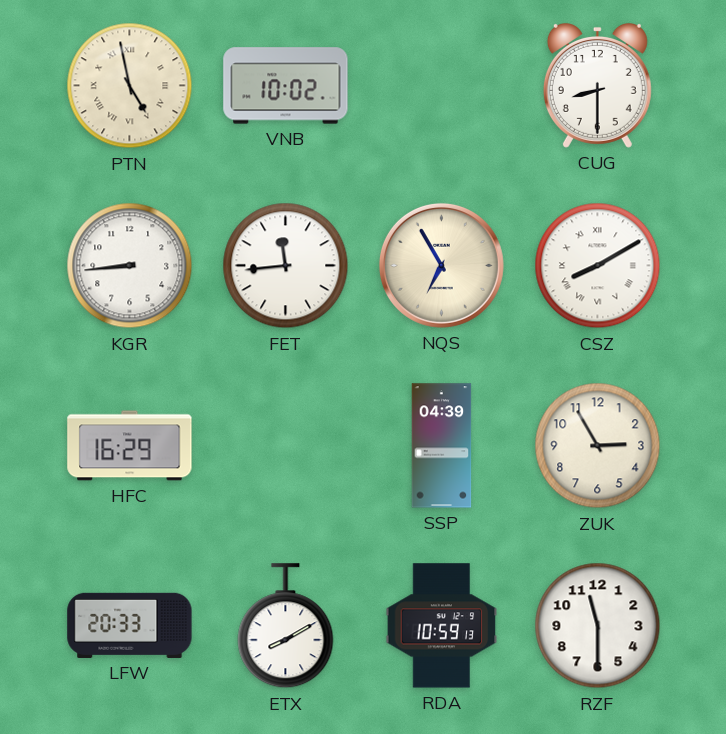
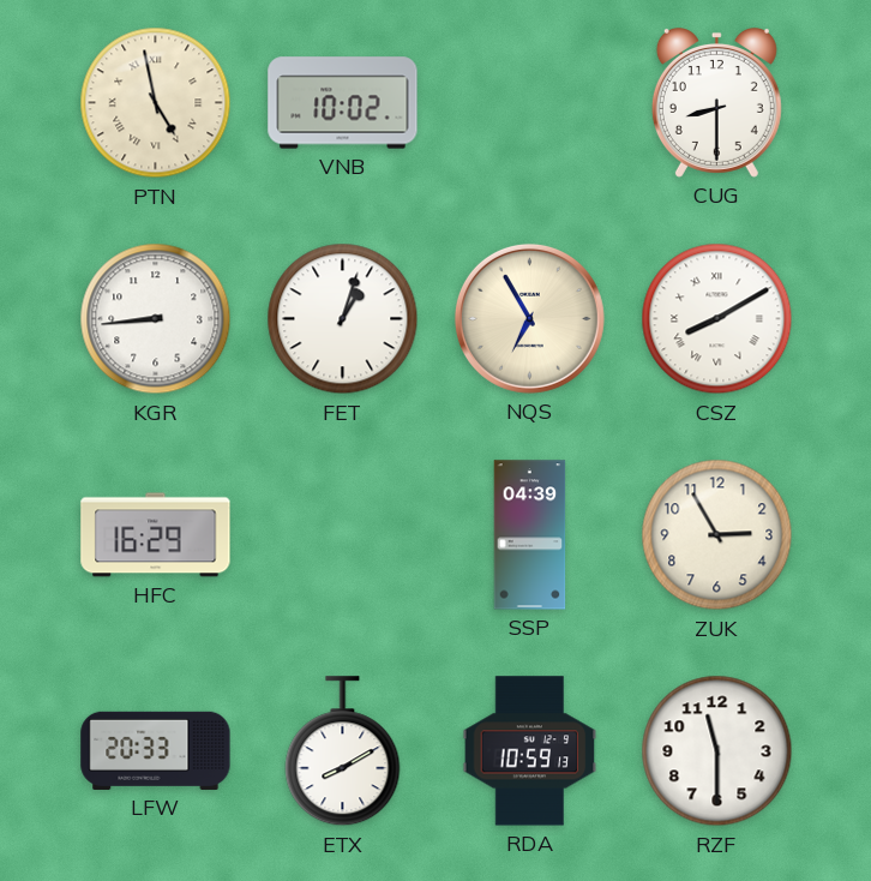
FET: 11:44 -> 1:03 (343, 319)
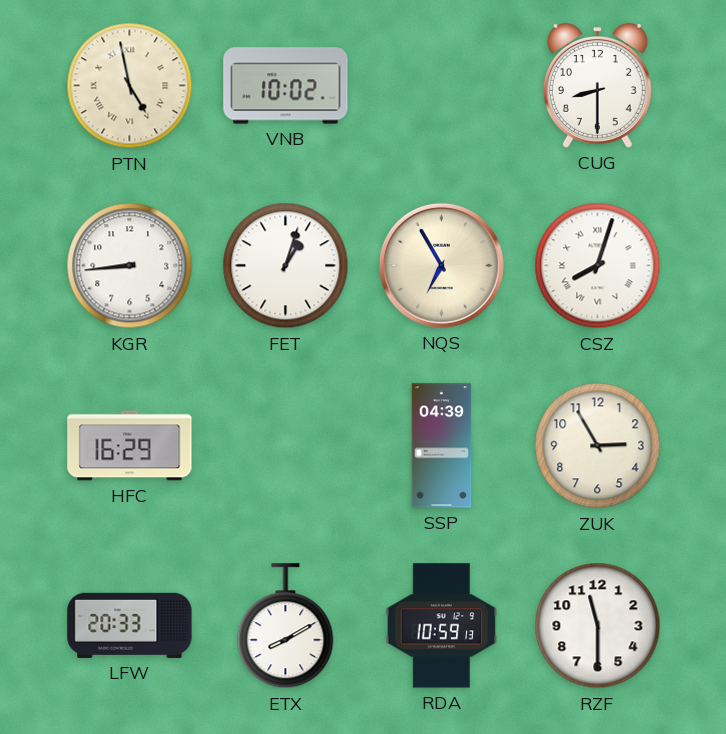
CSZ: 8:10 -> 8:03 (598, 266)
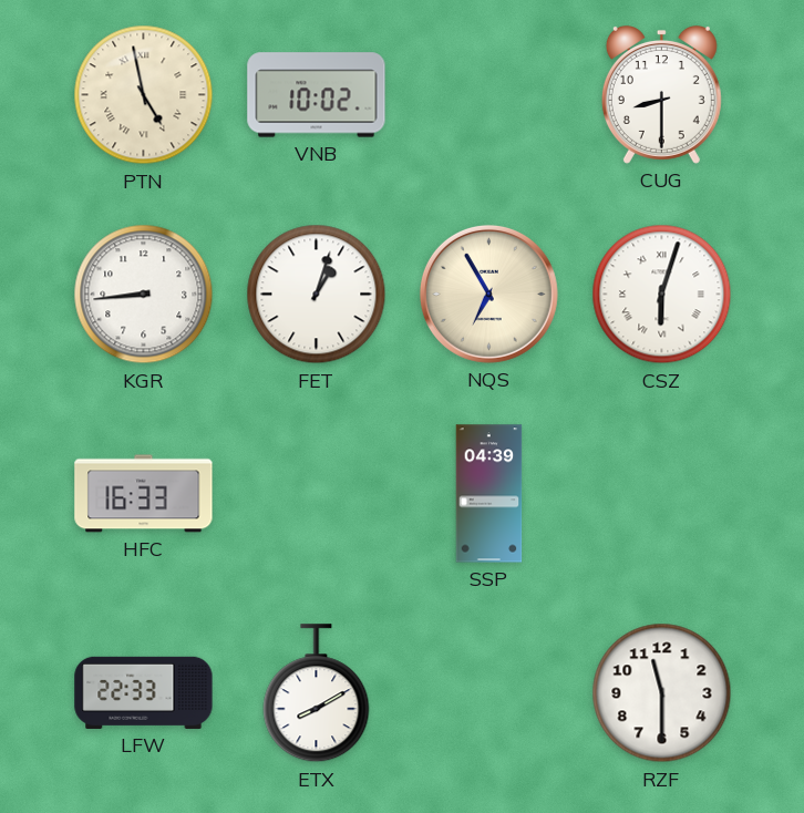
CSZ: 8:03 -> 6:03 (662, 295)
HFC: 16:29 -> 16:33 (144, 494)
ZUK: 2:55 -> none (598, 446)
LFW: 20:33 -> 22:33 (144, 692)
RDA: 10:59 -> none (442, 626)
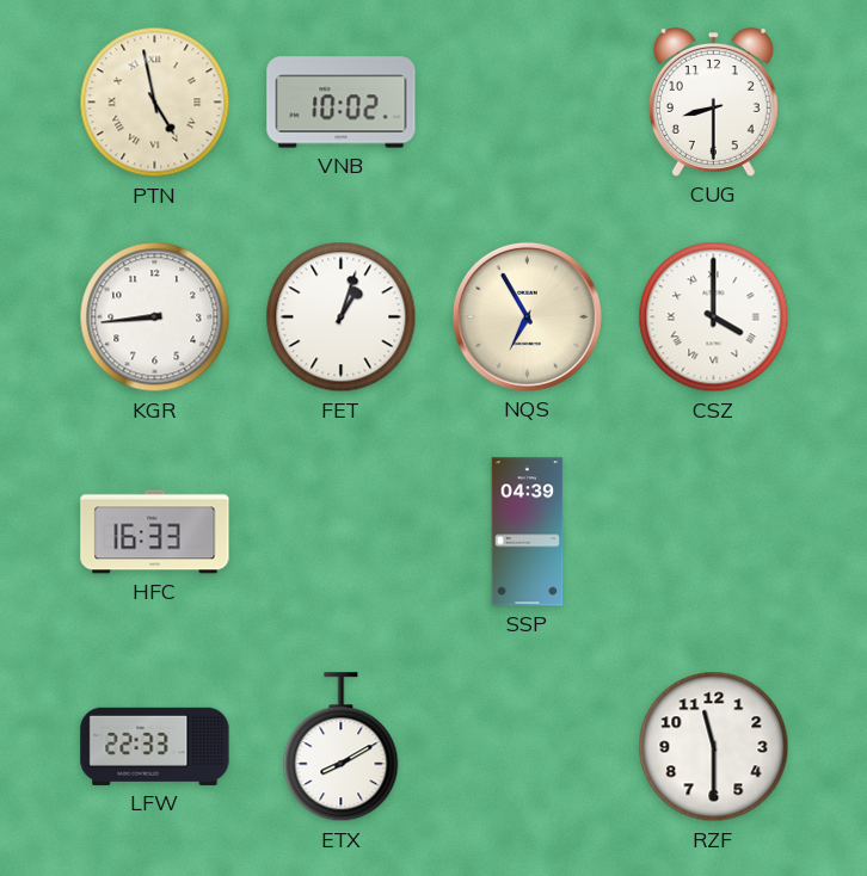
CSZ: 6:03 -> 4:00 (714, 317)
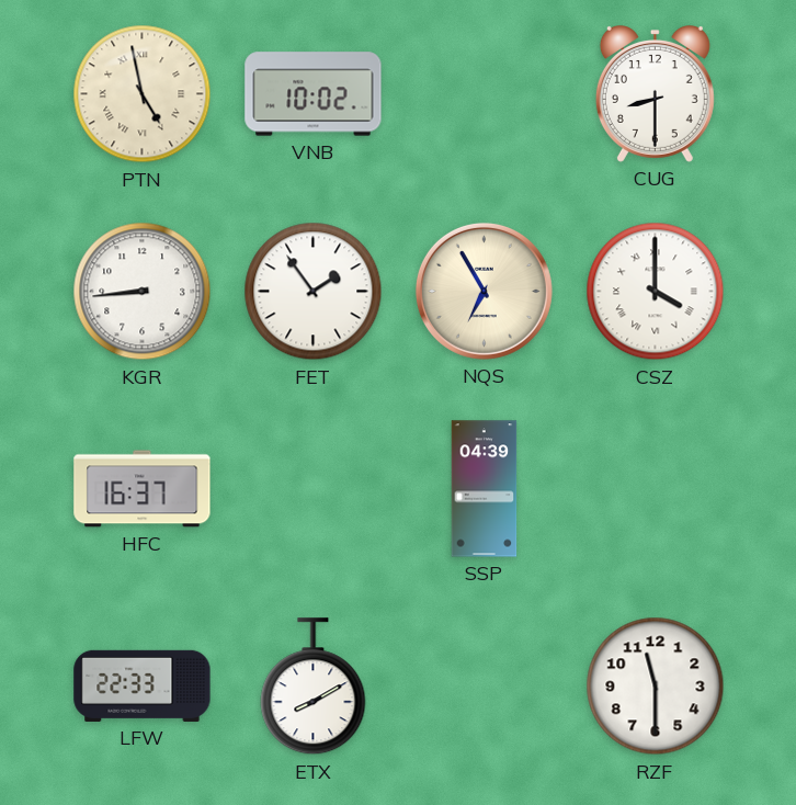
FET: 1:03 -> 1:54 (314, 292)
HFC: 16:33 -> 16:37 (143, 489)
